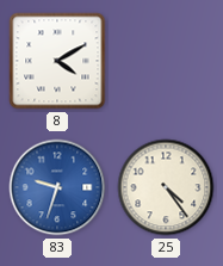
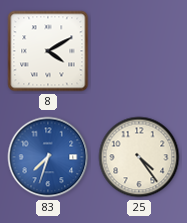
83: 9:33 -> 7:33 (48, 157)
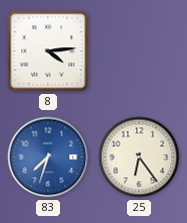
8: 4:10 -> 4:14 (48, 51)
25: 4:24 -> 6:24 (139, 157)
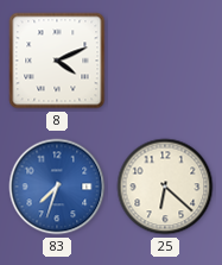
8: 4:14 -> 4:11 (57, 61)
25: 6:24 -> 6:22 (165, 187)
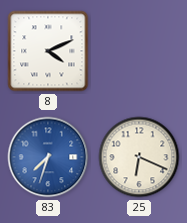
25: 6:22 -> 6:19 (139, 157)
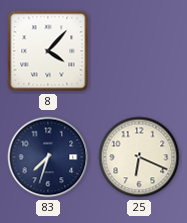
8: 4:11 -> 4:07 (48, 51)
83 dial: blue -> navy (48, 157)
